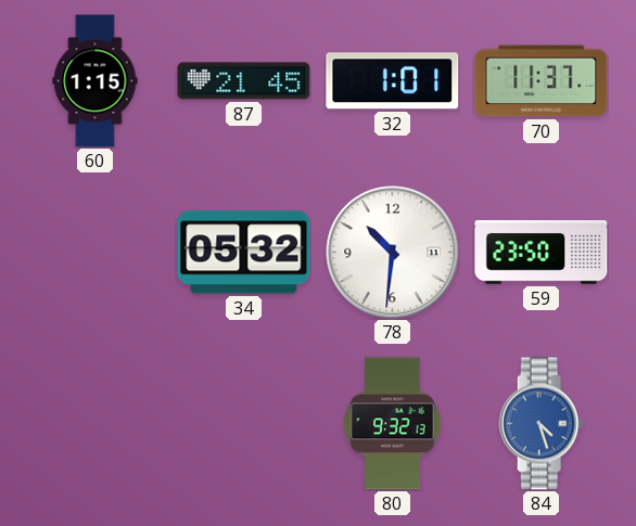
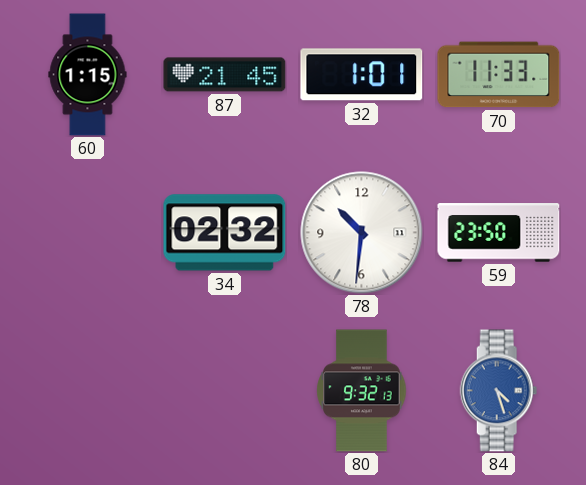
70: 11:37 -> 11:33 (499, 75)
34: 05:32 -> 02:32 (225, 233)
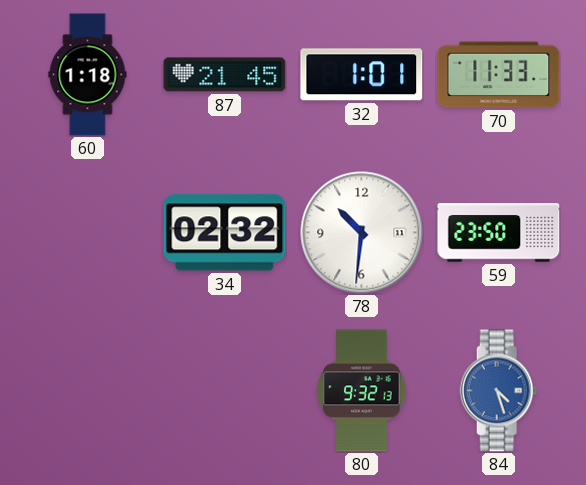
60: 1:15 -> 1:18 (88, 75)
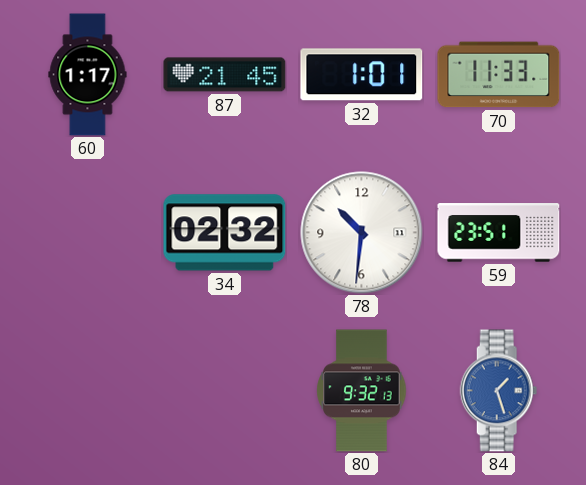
60: 1:18 -> 1:17 (88, 75)
59: 23:50 -> 23:51 (499, 233)
84: 4:27 -> 1:27 (499, 391)
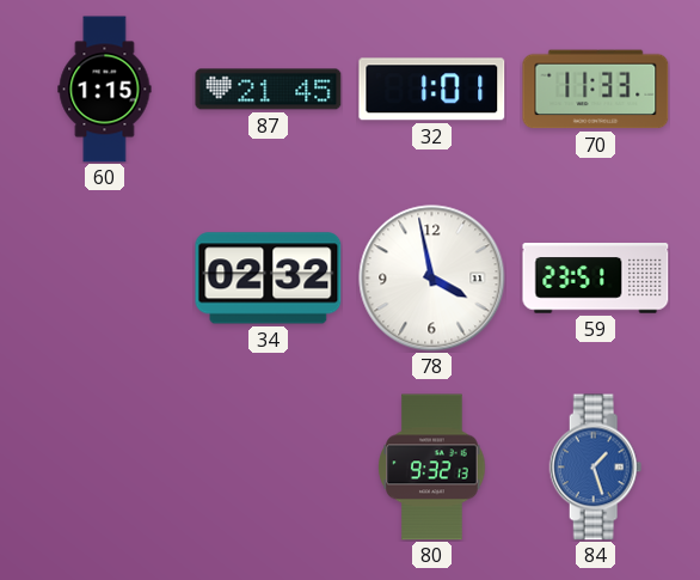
60: 1:17 -> 1:15 (105, 90)
78: 10:31 -> 3:58 (432, 279)
